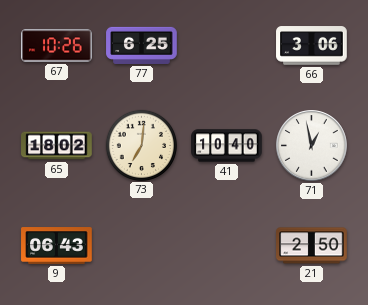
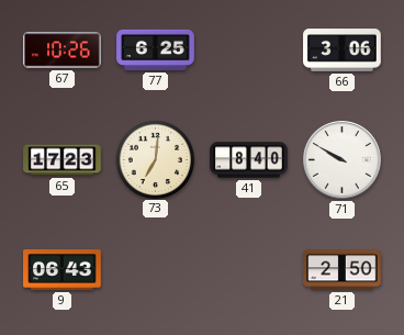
65: 18:02 -> 17:23 (63, 160)
41: 10:40 -> 8:40 (249, 160)
71: 12:58 -> 9:50 (343, 160)
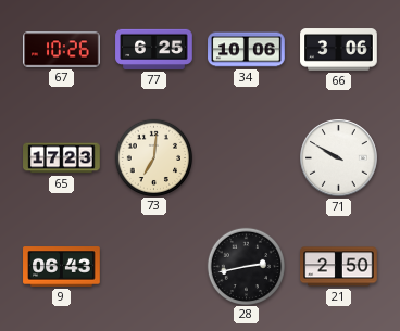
34: none -> 10:06 (247, 50)
41: 8:40 -> none (249, 160)
28: none -> 2:43 (246, 266)
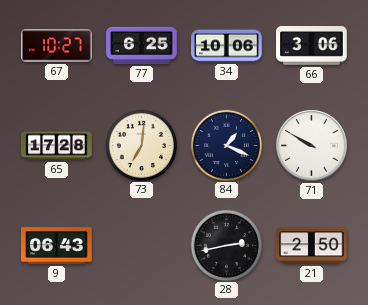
67: 10:26 -> 10:27 (57, 46)
65: 17:23 -> 17:28 (57, 146)
84: none -> 1:19 (226, 145)
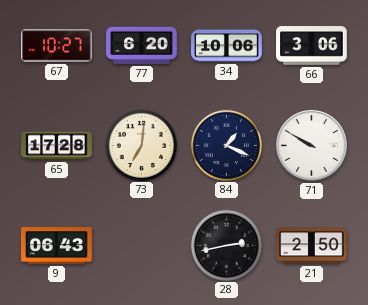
77: 6:25 -> 6:20 (142, 45)
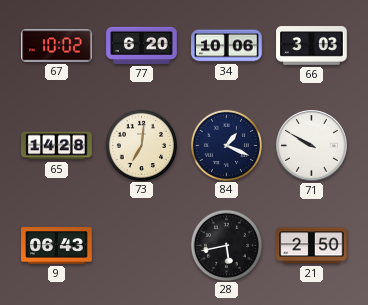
67: 10:27 -> 10:02 (57, 46)
66: 3:06 -> 3:03 (312, 46)
65: 17:28 -> 14:28 (57, 146)
28: 2:43 -> 5:43 (226, 245)
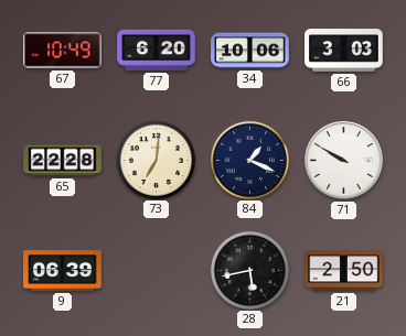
67: 10:02 -> 10:49 (63, 51)
65: 14:28 -> 22:28 (63, 161)
9: 06:43 -> 06:39 (63, 271)
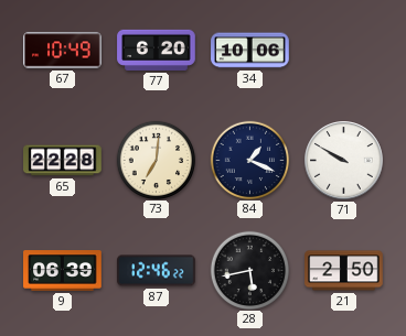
66: 3:03 -> none (344, 51)
87: none -> 12:46 (157, 271)
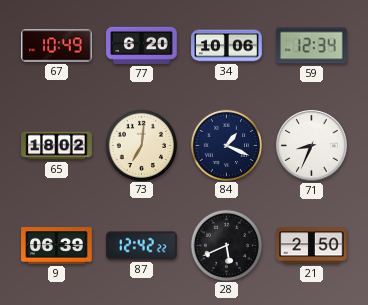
59: none -> 12:34 (312, 46)
65: 22:28 -> 18:02 (57, 146)
71: 9:50 -> 8:34 (312, 146)
87: 12:46 -> 12:42 (142, 246)
28: 5:43 -> 5:41 (226, 245)
